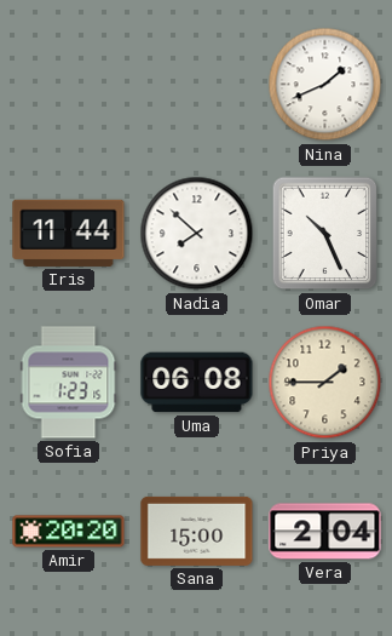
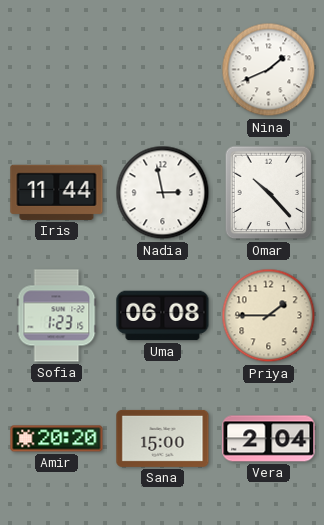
Nadia: 7:52 -> 2:58 (163, 193)
Omar: 10:26 -> 10:23 (269, 193)
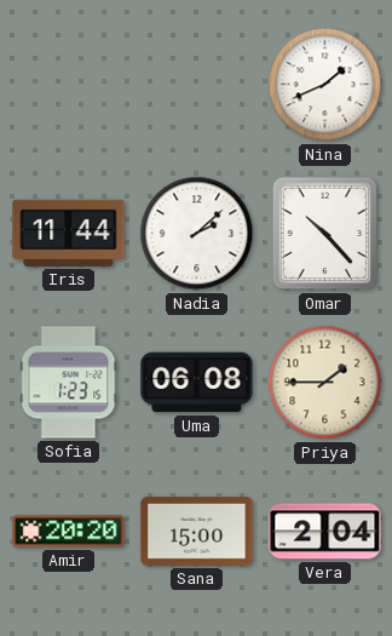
Nadia: 2:58 -> 2:08 (197, 234)
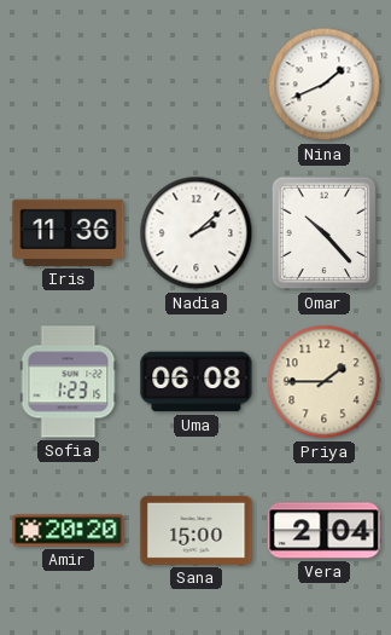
Iris: 11:44 -> 11:36 (69, 232)
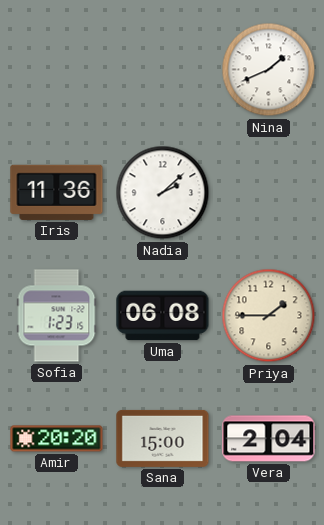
Omar: 10:23 -> none (325, 233)
